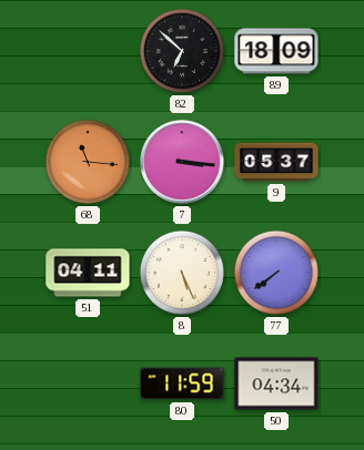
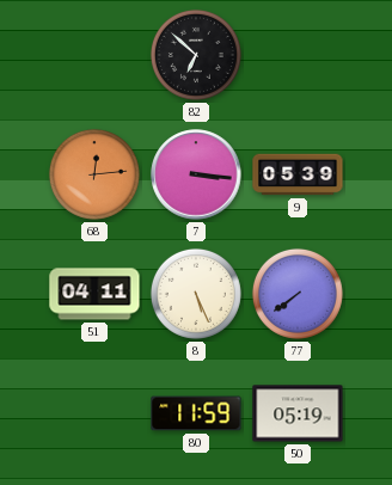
89: 18:09 -> none (276, 51)
68: 11:16 -> 12:14 (94, 174)
9: 05:37 -> 05:39 (298, 174)
50: 04:34 -> 05:19 (298, 413)
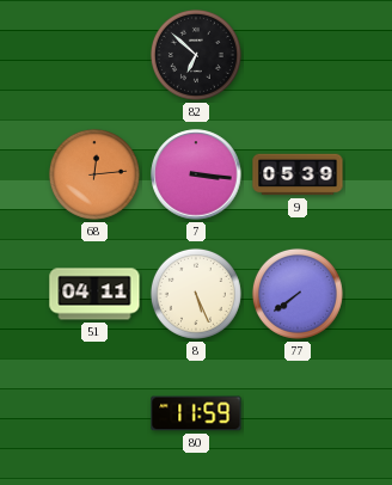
50: 05:19 -> none (298, 413)
